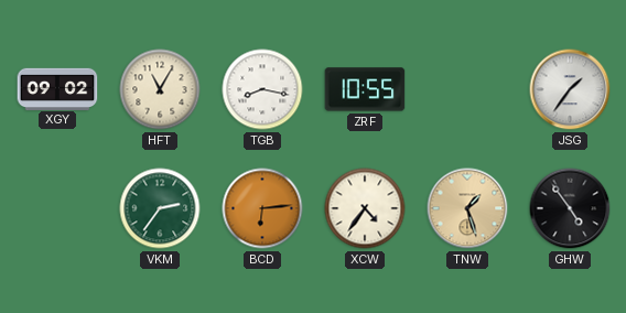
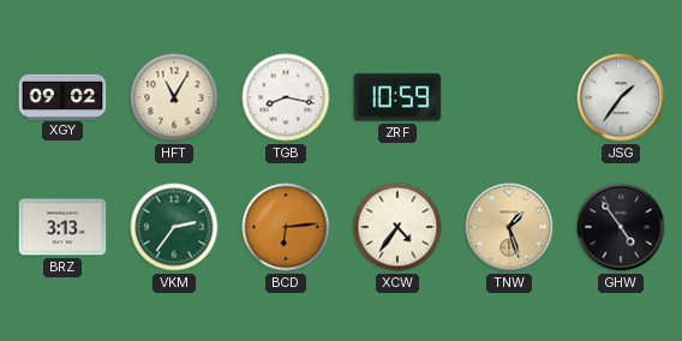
ZRF: 10:55 -> 10:59 (397, 97)
BRZ: none -> 3:13 (62, 227)
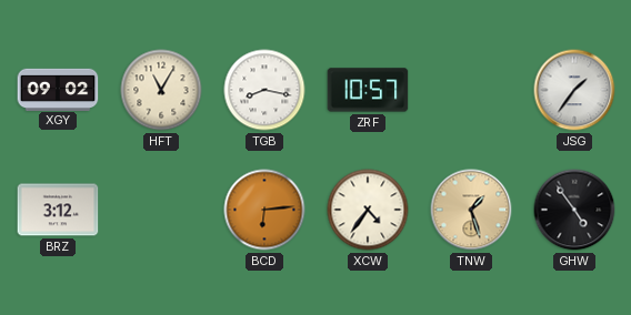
ZRF: 10:59 -> 10:57 (368, 90)
BRZ: 3:13 -> 3:12 (58, 210)
VKM: 2:36 -> none (174, 227)
